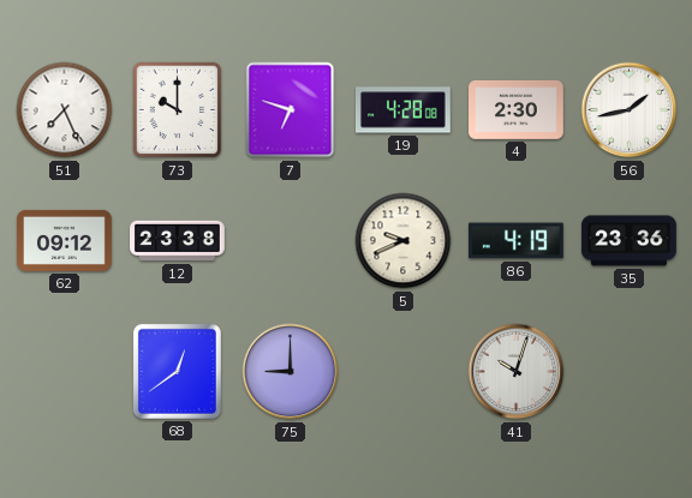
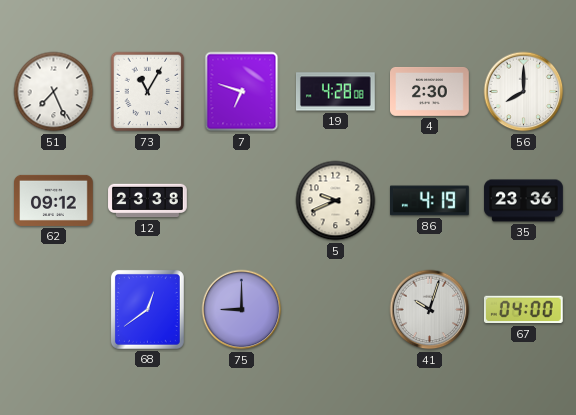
73: 10:00 -> 11:05 (148, 92)
56: 1:43 -> 8:00 (524, 92)
67: none -> 04:00 (523, 310)
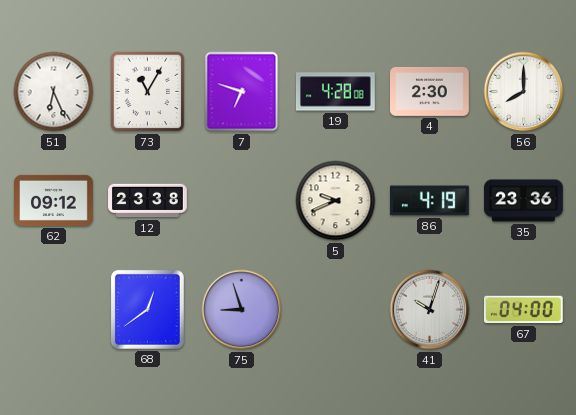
51: 7:26 -> 6:26 (54, 92)
75: 9:00 -> 8:57 (242, 310)
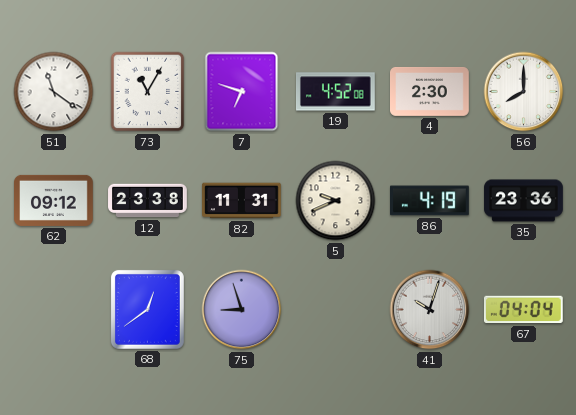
51: 6:26 -> 11:21 (54, 92)
19: 4:28 -> 4:52 (336, 92)
82: none -> 11:31 (242, 201)
67: 04:00 -> 04:04 (523, 310)
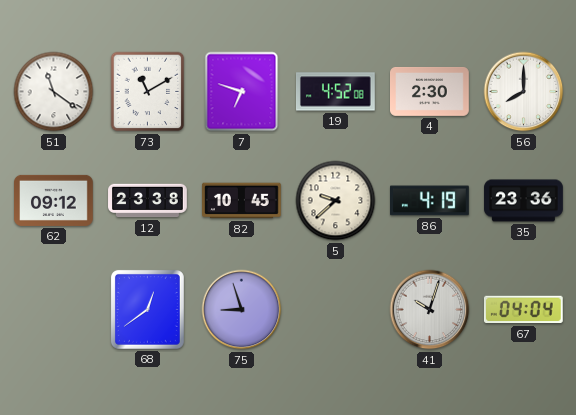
73: 11:05 -> 11:10 (148, 92)
82: 11:31 -> 10:45 (242, 201)
5: 9:41 -> 9:38 (336, 201)
